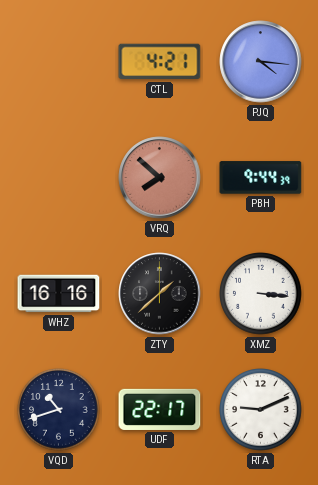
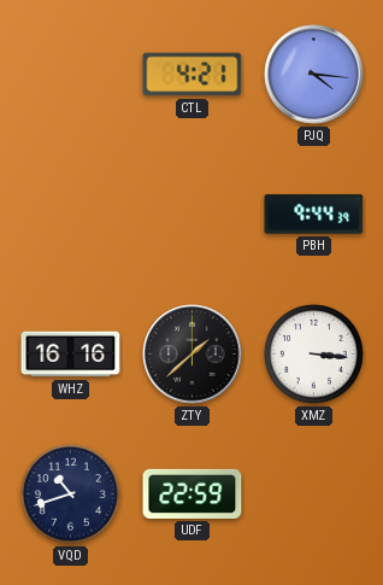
VRQ: 7:52 -> none (160, 178)
UDF: 22:17 -> 22:59 (193, 493)
RTA: 9:11 -> none (261, 410)
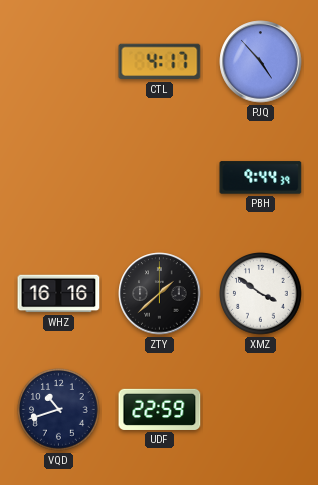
CTL: 4:21 -> 4:17 (160, 62)
PJQ: 4:16 -> 4:53 (261, 62)
XMZ: 3:16 -> 3:51 (261, 294)
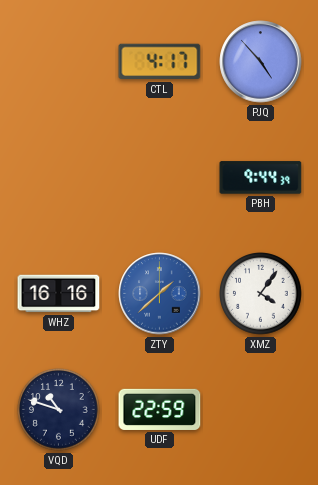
ZTY dial: black -> blue (160, 294)
XMZ: 3:51 -> 4:06 (261, 294)
VQD: 10:42 -> 10:48 (59, 410)
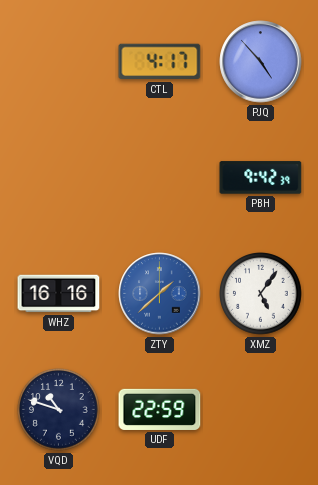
PBH: 9:44 -> 9:42 (261, 178)
XMZ: 4:06 -> 5:06 (261, 294)
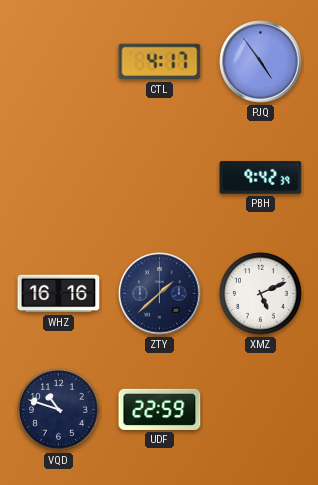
PJQ: 4:53 -> 4:54 (261, 62)
ZTY dial: blue -> navy (160, 294)
XMZ: 5:06 -> 5:11 (261, 294)
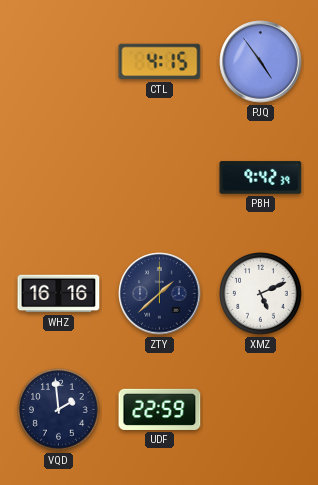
CTL: 4:17 -> 4:15 (160, 62)
VQD: 10:48 -> 1:59 (59, 410)
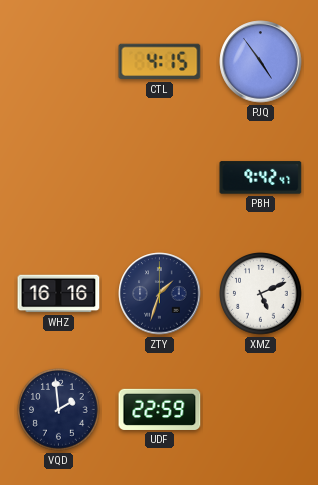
PBH: 9:42:39 -> 9:42:47 (261, 178)
ZTY: 1:38 -> 1:33 (160, 294)
